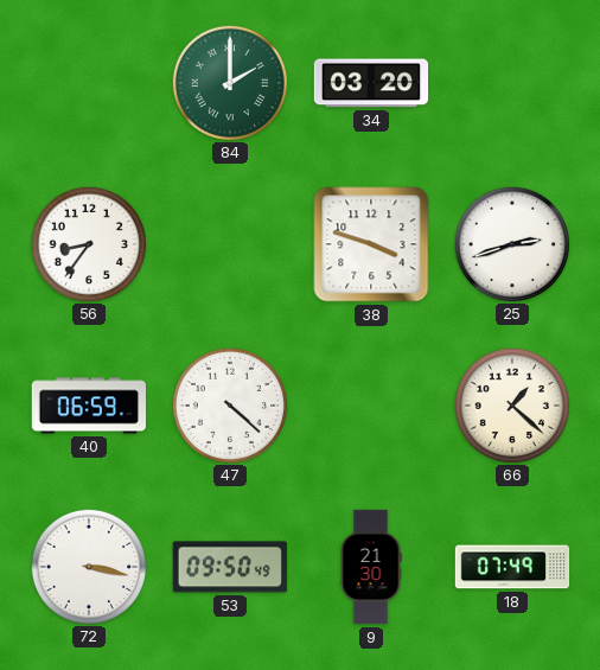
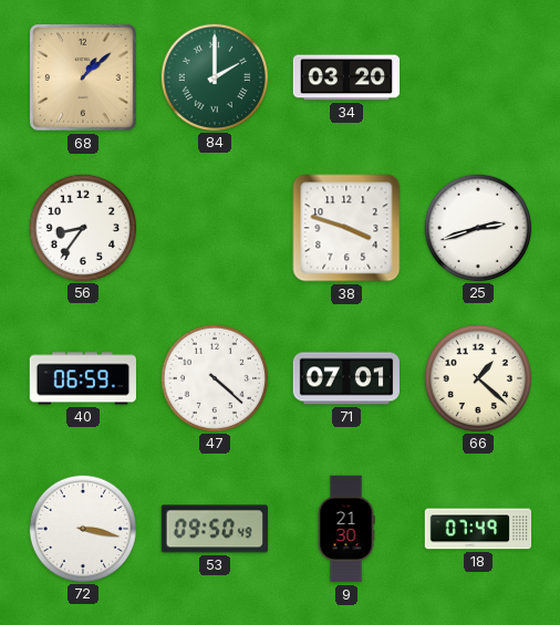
68: none -> 1:08 (83, 77)
71: none -> 07:01 (345, 378)
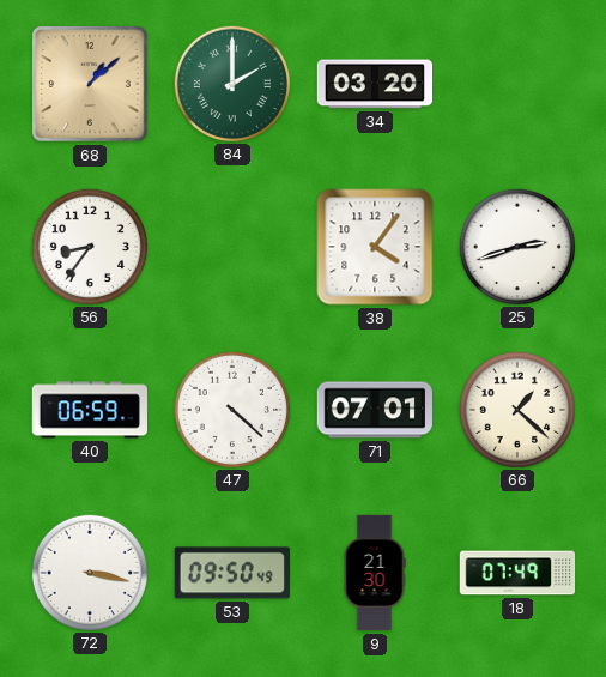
38: 3:48 -> 4:06 (375, 247)
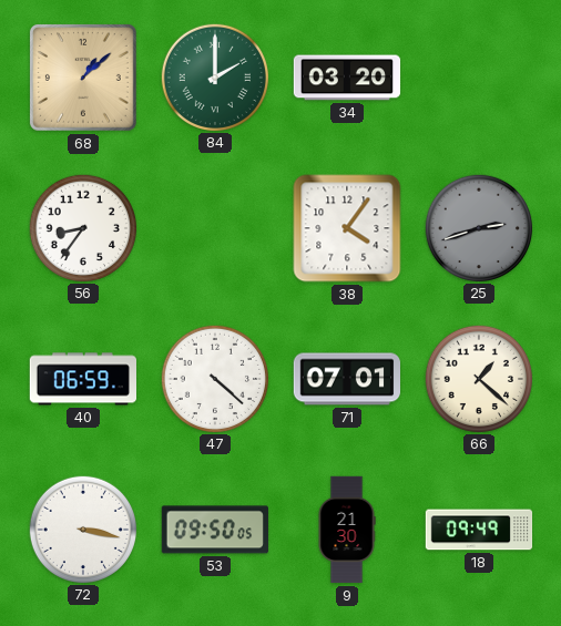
25 dial: white -> grey (478, 227)
53: 09:50:49 -> 09:50:05 (215, 530)
18: 07:49 -> 09:49 (479, 530)
